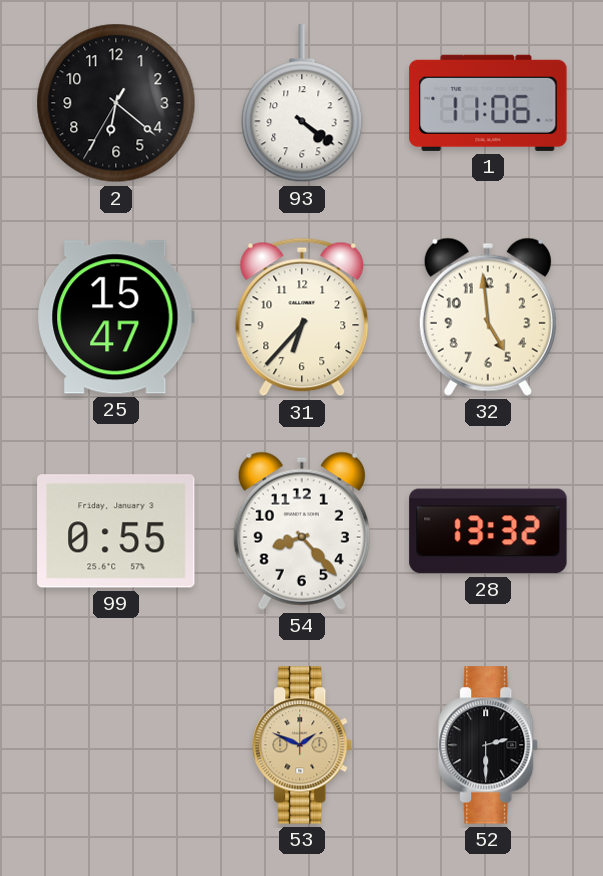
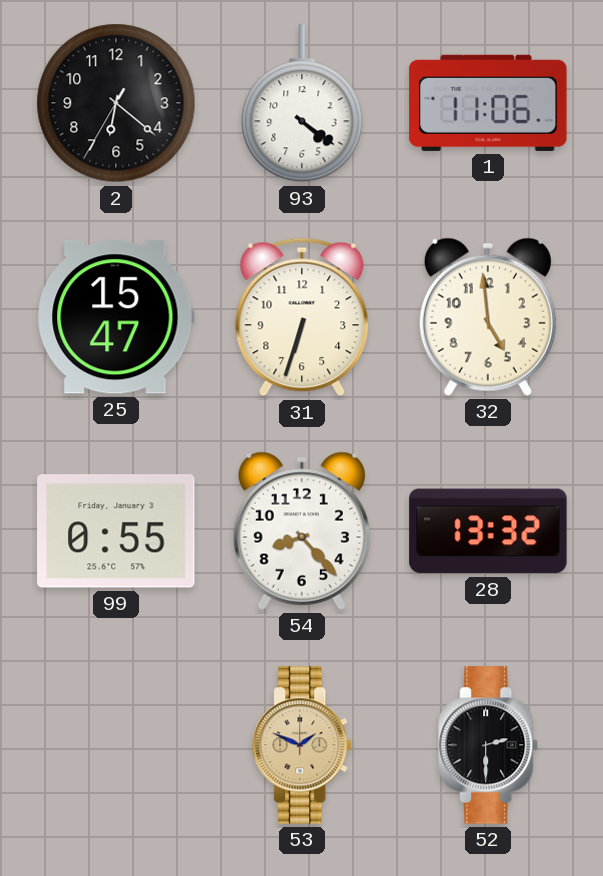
31: 6:37 -> 6:33 (302, 317)
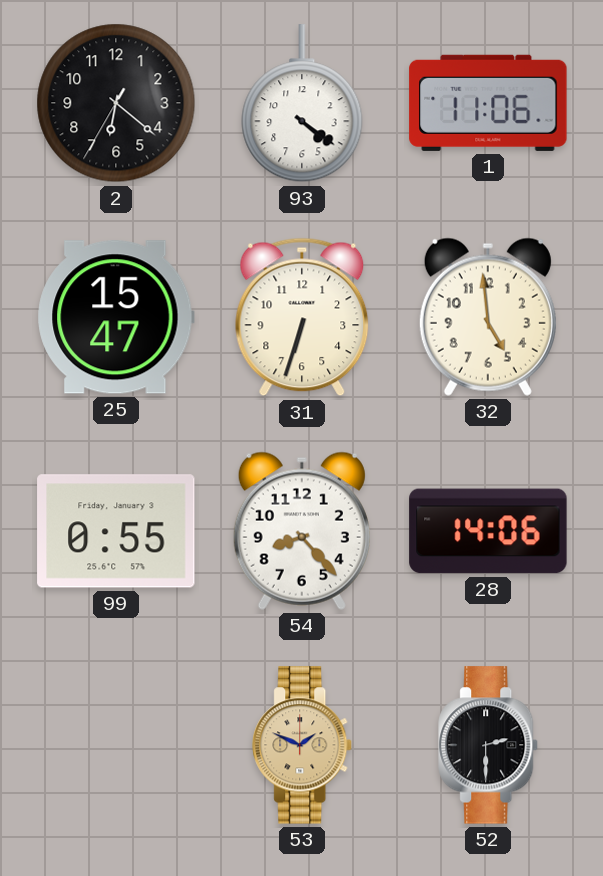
28: 13:32 -> 14:06 (488, 531)
